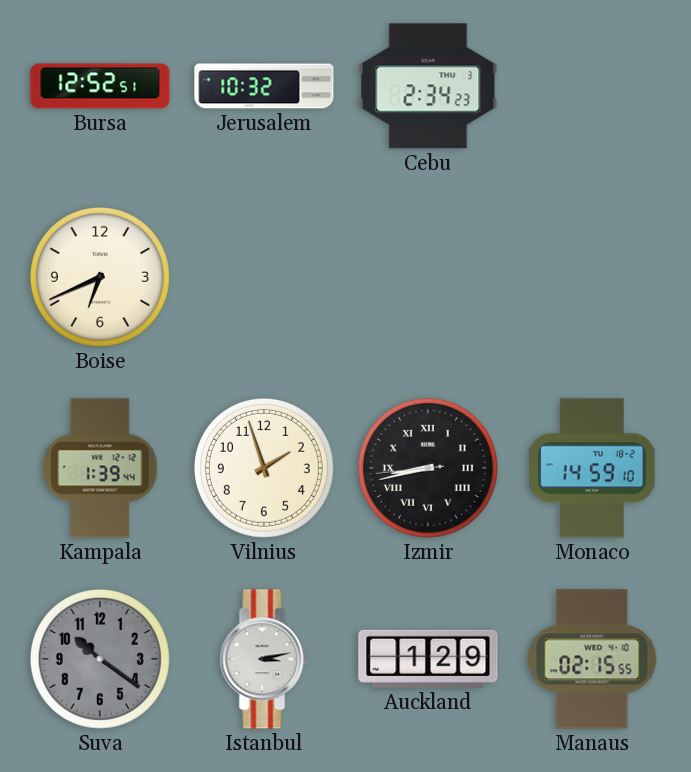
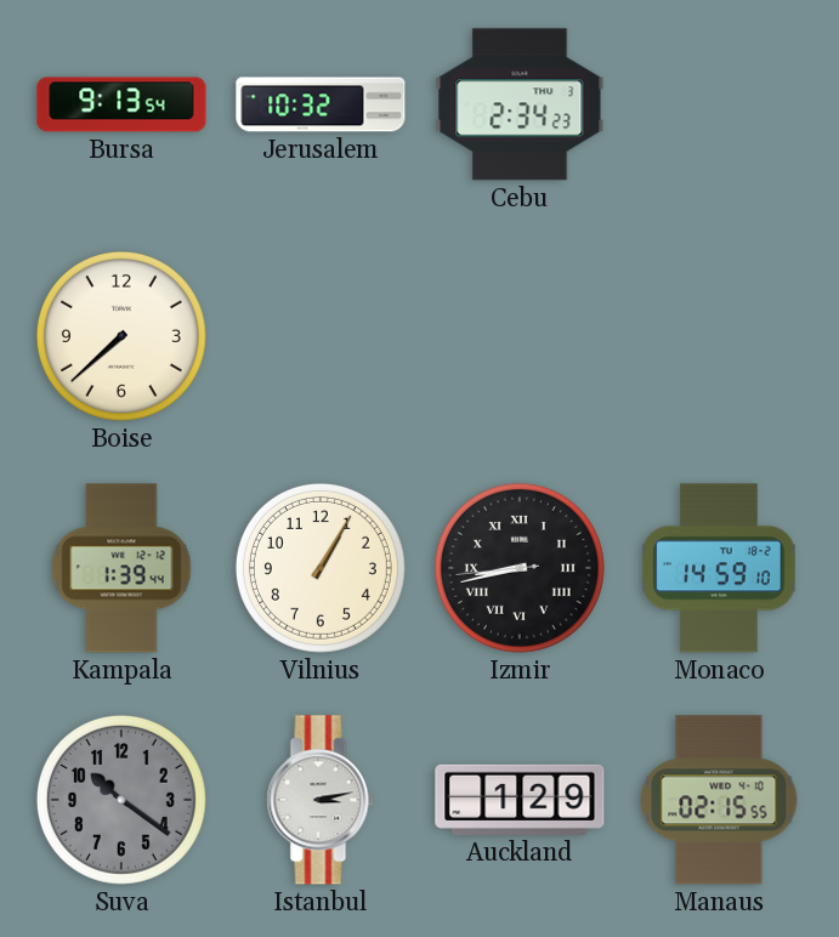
Bursa: 12:52 -> 9:13 (121, 104)
Boise: 6:41 -> 7:38 (121, 336)
Vilnius: 1:57 -> 1:05 (321, 568)
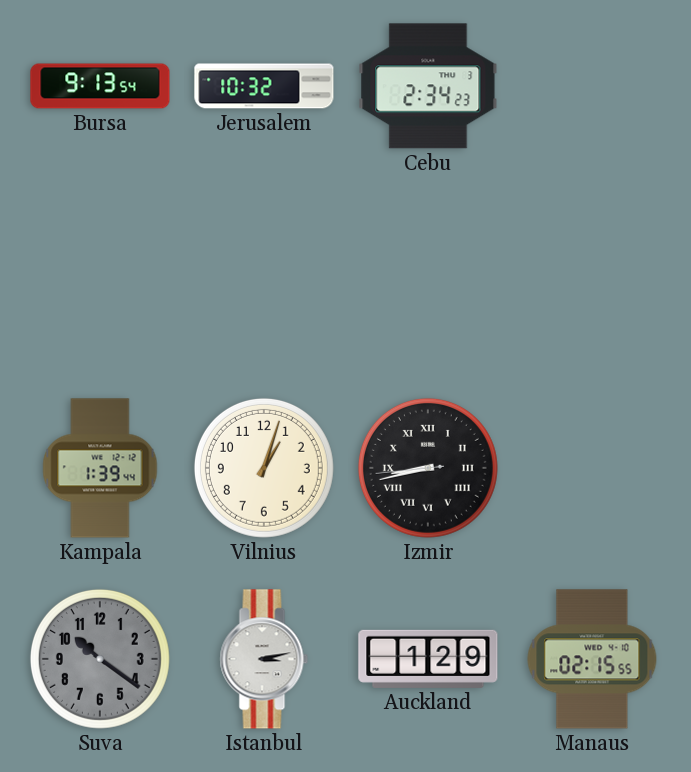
Boise: 7:38 -> none (121, 336)
Vilnius: 1:05 -> 1:03 (264, 468)
Monaco: 14:59 -> none (719, 568)
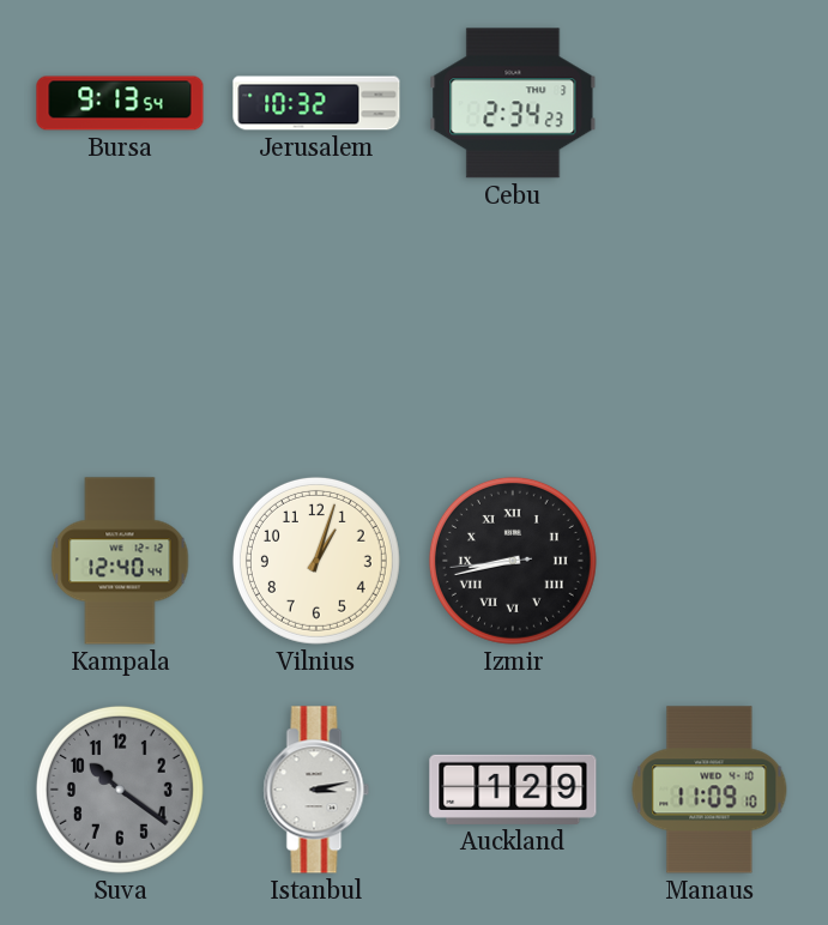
Kampala: 1:39 -> 12:40 (120, 561)
Manaus: 02:15 -> 11:09 (709, 790)
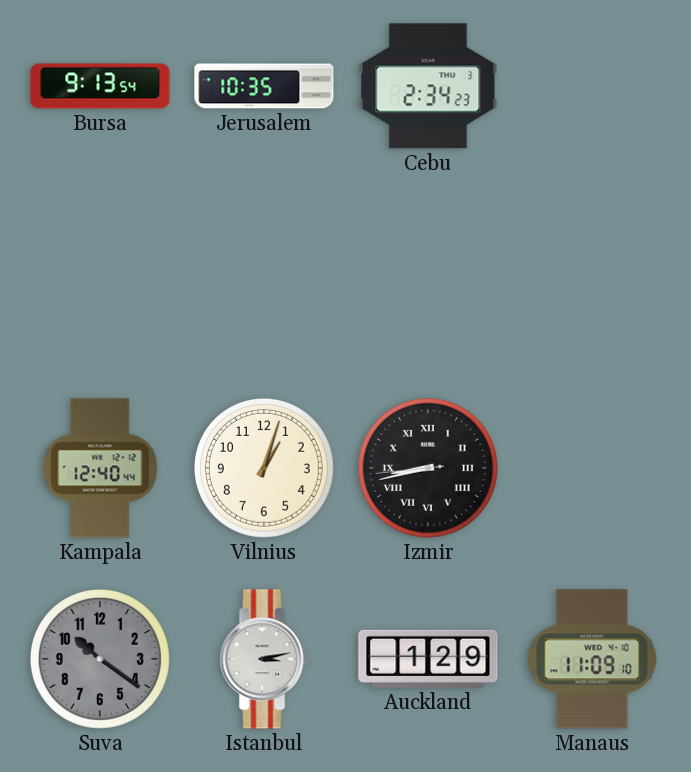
Jerusalem: 10:32 -> 10:35 (264, 86)
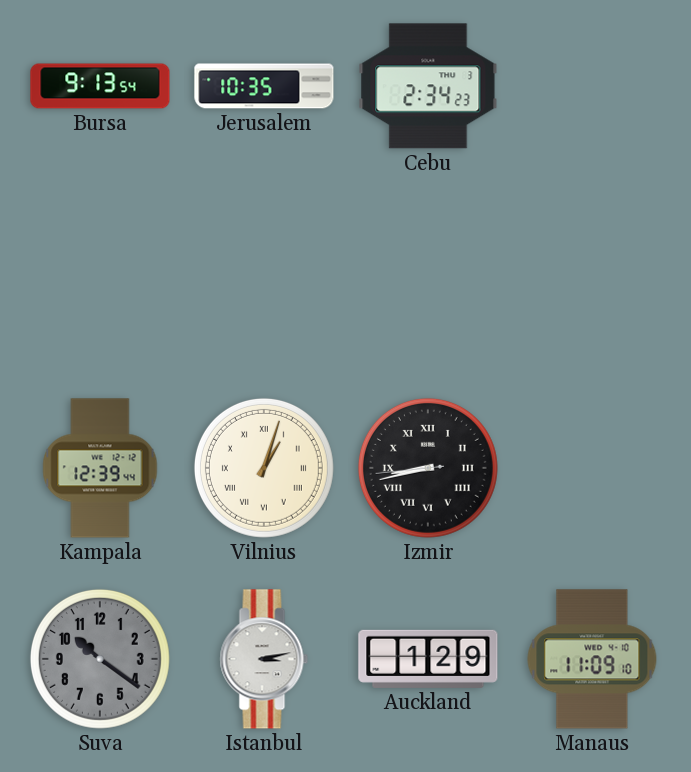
Kampala: 12:40 -> 12:39 (100, 468)
Vilnius numerals: Arabic -> Roman (264, 468)
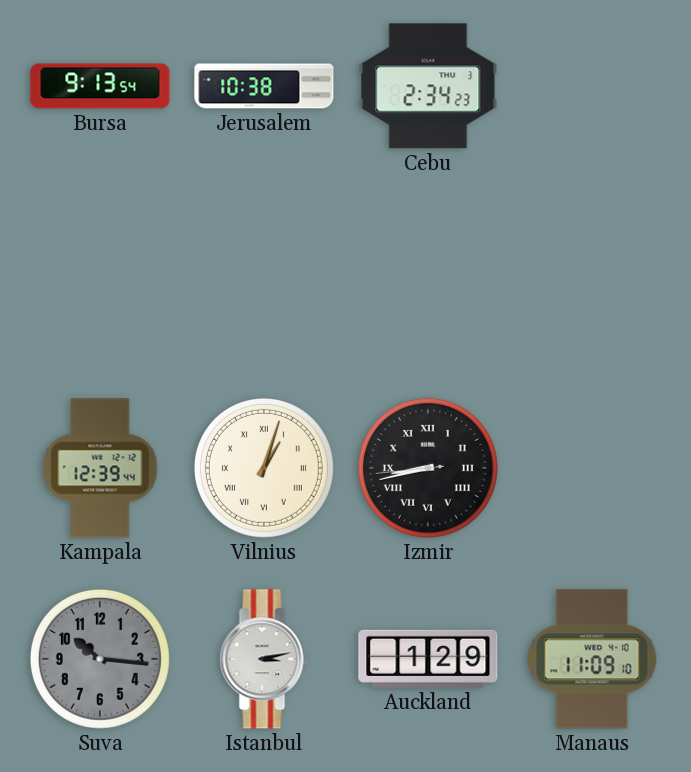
Jerusalem: 10:35 -> 10:38 (264, 86)
Suva: 10:21 -> 10:16 (100, 659)
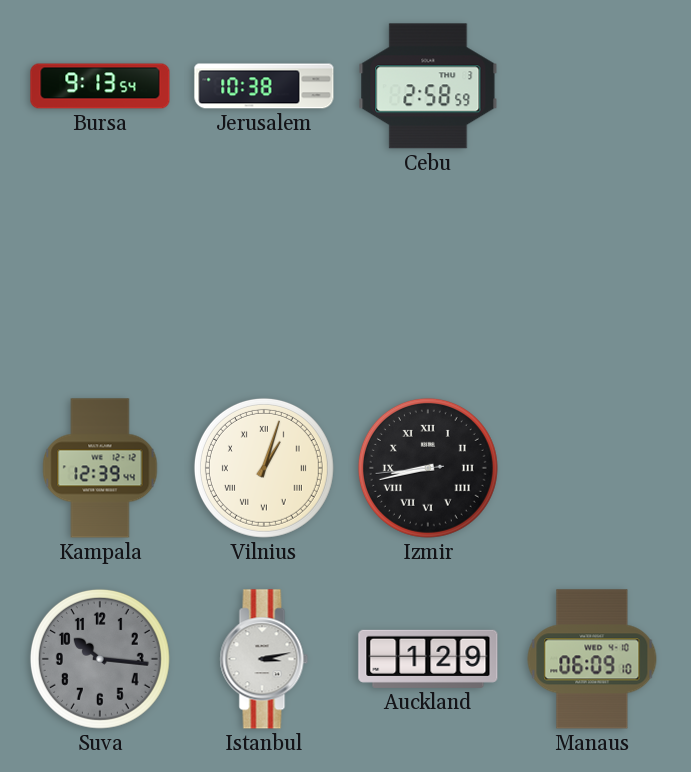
Cebu: 2:34 -> 2:58 (428, 86)
Manaus: 11:09 -> 06:09 (592, 659)
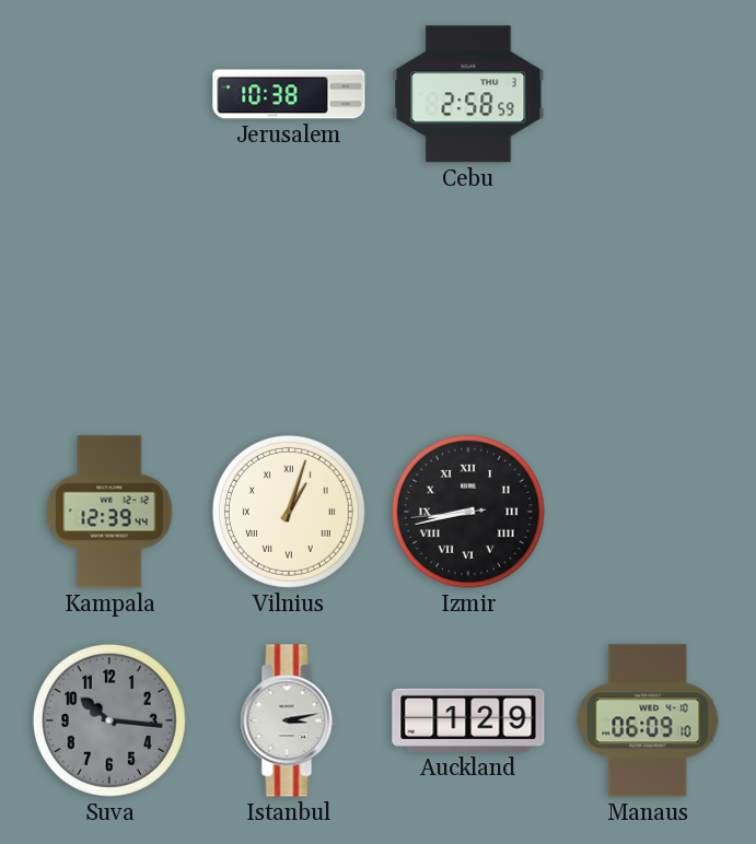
Bursa: 9:13 -> none (100, 86)
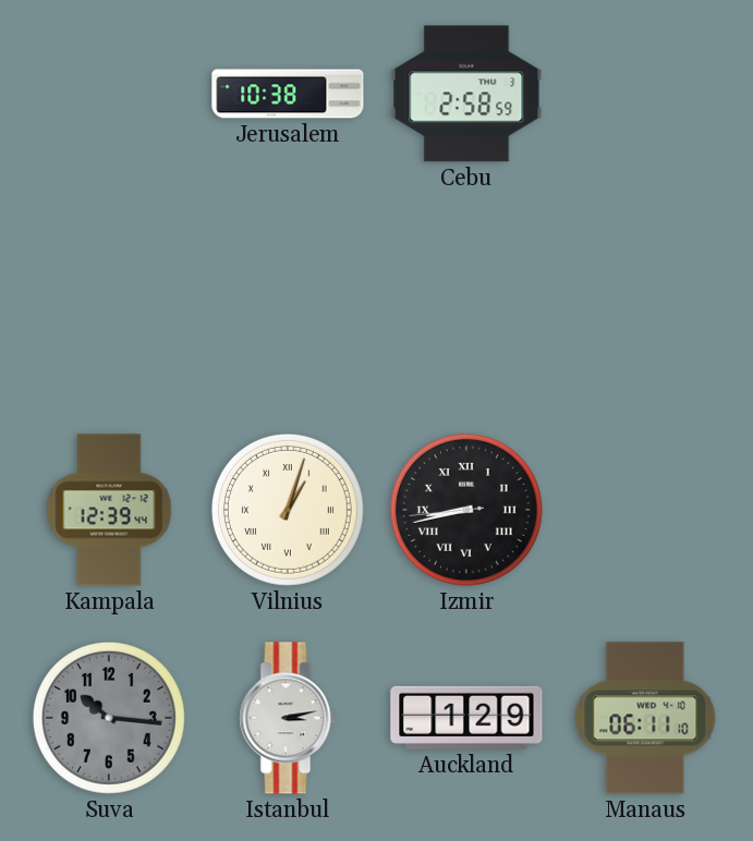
Manaus: 06:09 -> 06:11 (645, 718)
